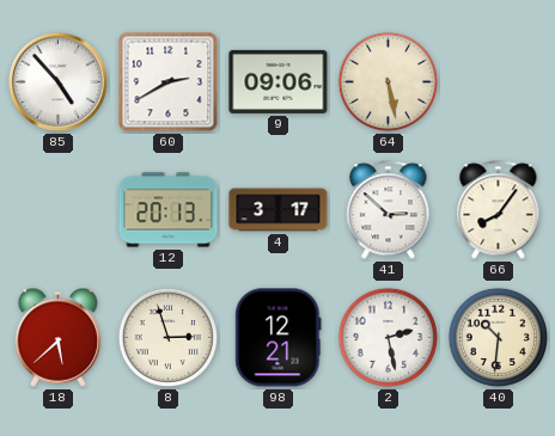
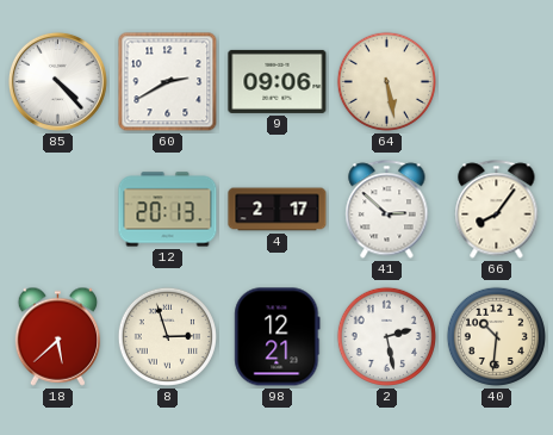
85: 4:53 -> 4:23 (57, 81)
4: 3:17 -> 2:17 (278, 210)
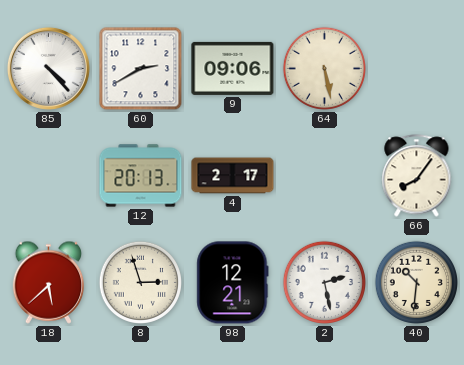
41: 2:52 -> none (387, 210)
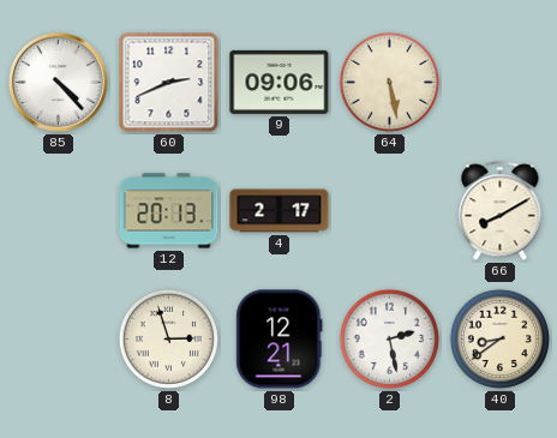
60: 2:40 -> 2:41 (169, 83)
66: 8:06 -> 8:10 (501, 211)
18: 5:38 -> none (49, 282)
40: 10:31 -> 8:39 (499, 338)
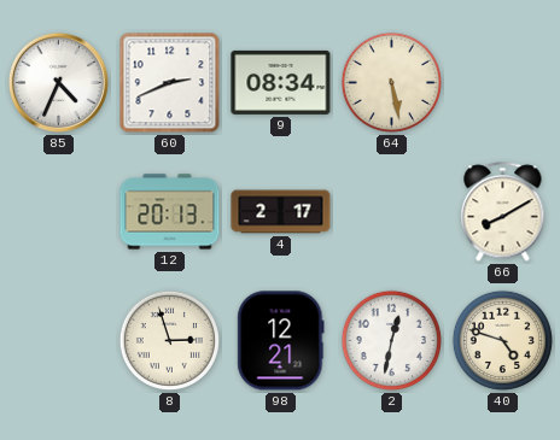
85: 4:23 -> 4:34 (58, 82)
9: 09:06 -> 08:34 (281, 82)
2: 2:28 -> 12:32 (391, 340)
40: 8:39 -> 4:48 (502, 340)
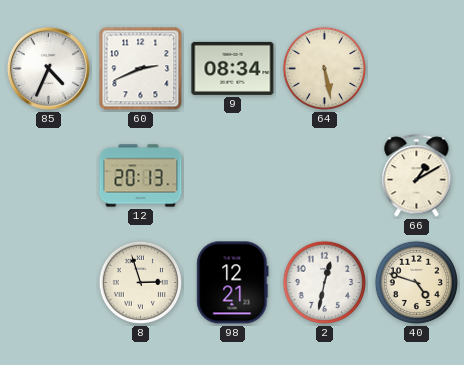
4: 2:17 -> none (281, 212)
66: 8:10 -> 1:10 (417, 176)
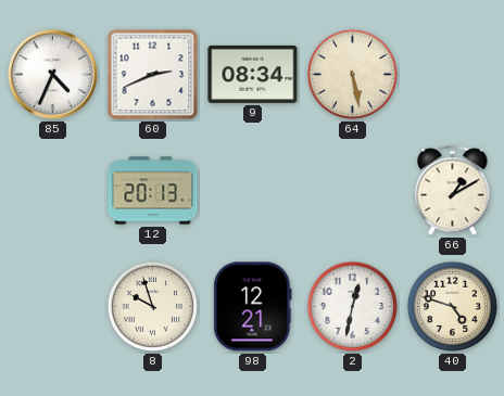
8: 2:57 -> 9:57 (152, 306)
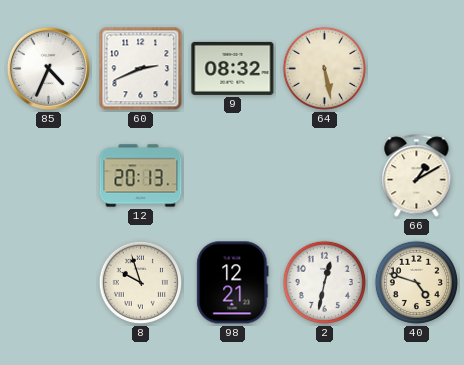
9: 08:34 -> 08:32 (233, 68)
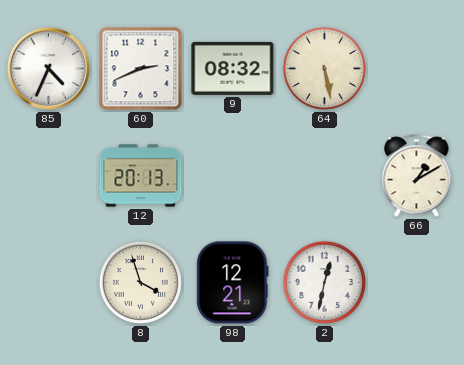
8: 9:57 -> 3:57 (140, 282)
40: 4:48 -> none (416, 282)
